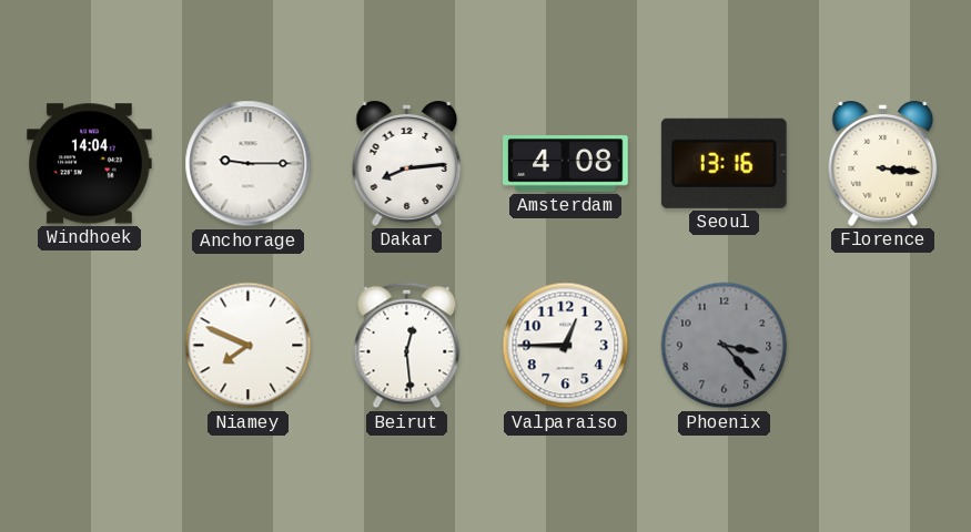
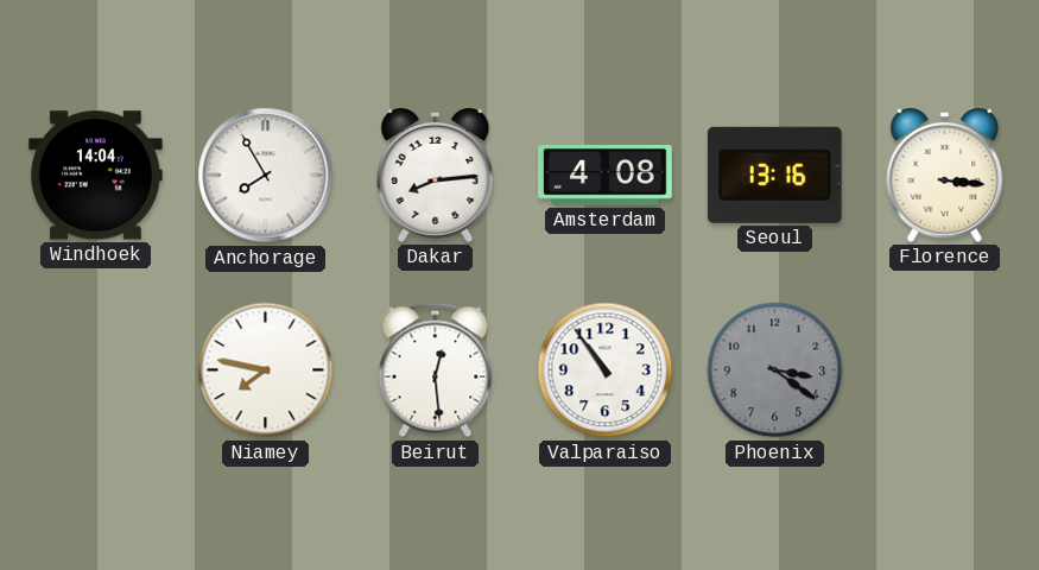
Anchorage: 9:15 -> 7:55 (266, 176)
Niamey: 7:49 -> 7:47 (266, 370)
Valparaiso: 12:45 -> 10:54 (606, 370)
Phoenix: 3:23 -> 3:21 (775, 370)
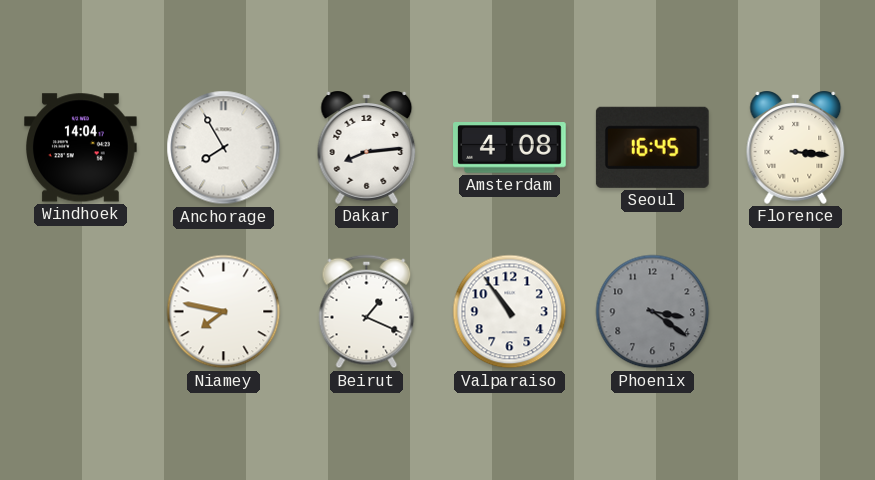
Seoul: 13:16 -> 16:45 (652, 147)
Beirut: 12:29 -> 1:19 (367, 312)
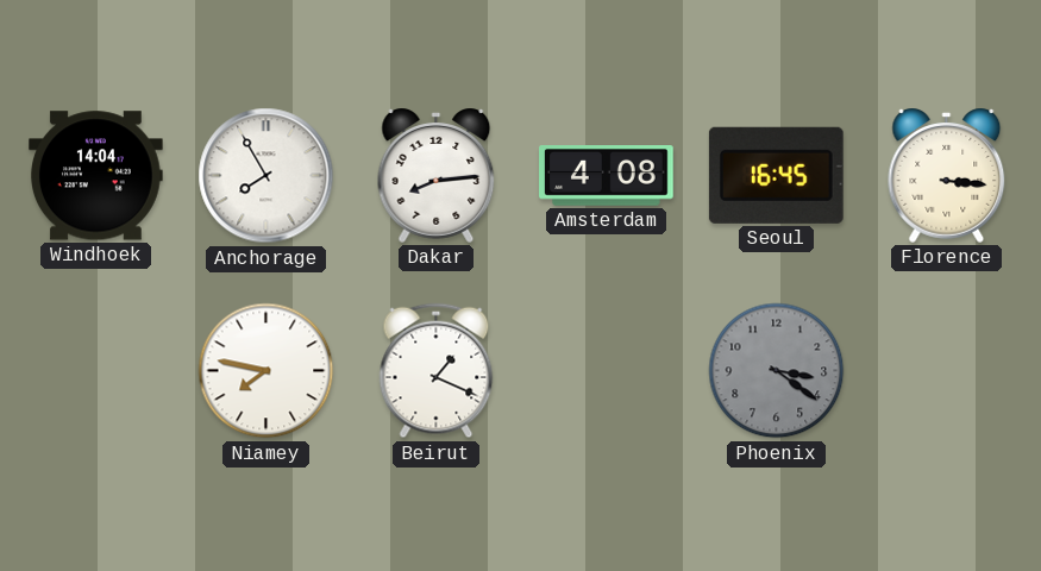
Valparaiso: 10:54 -> none (510, 312)
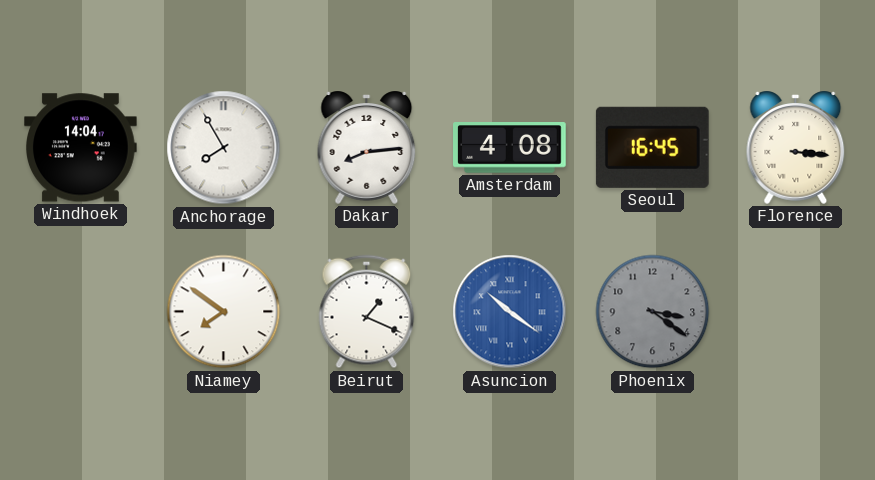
Niamey: 7:47 -> 7:51 (224, 312)
Asuncion: none -> 10:21 (510, 312)
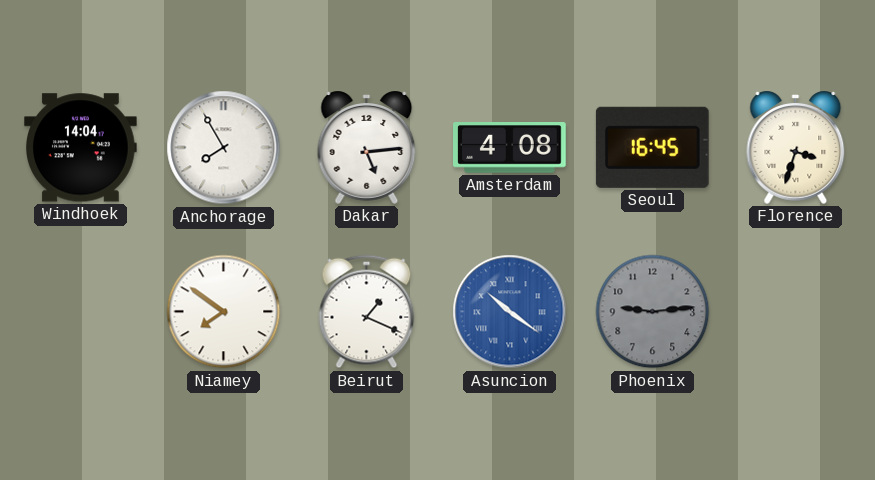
Dakar: 8:14 -> 5:14 (367, 147)
Florence: 3:16 -> 3:33 (796, 147)
Phoenix: 3:21 -> 9:14 (653, 312)
